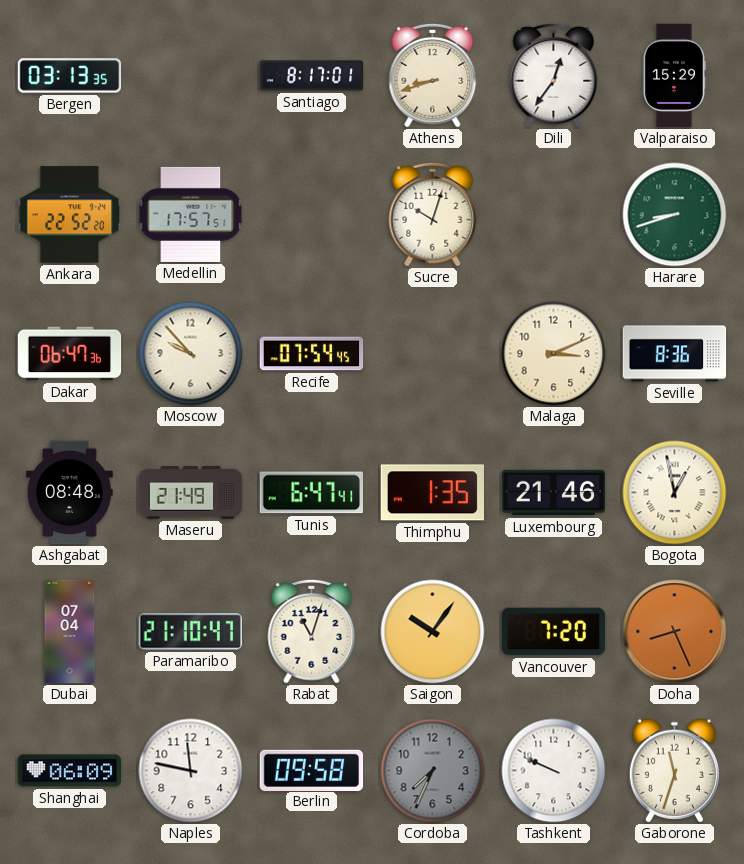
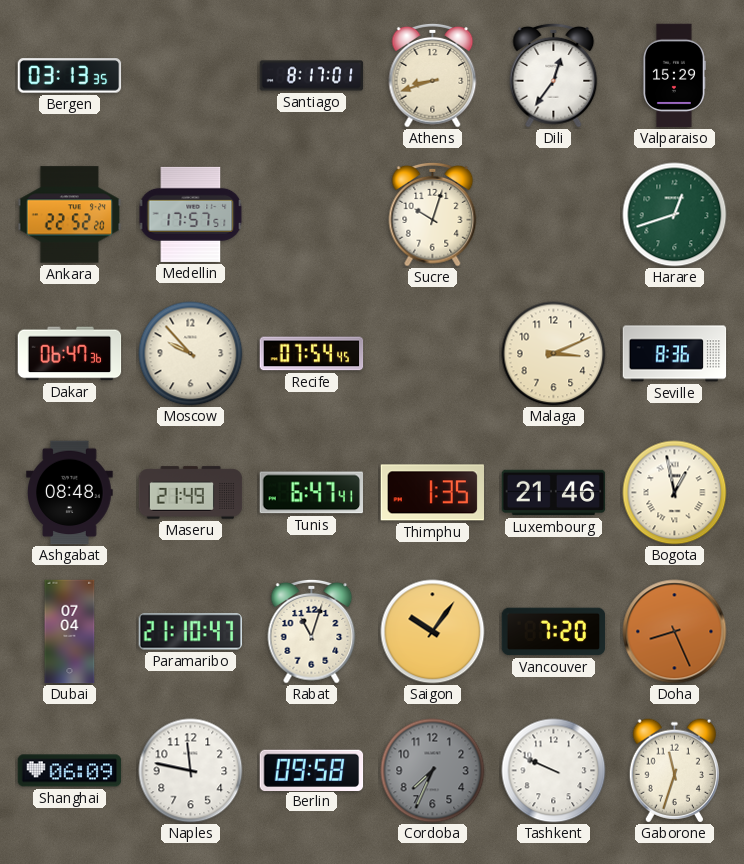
Harare: 8:42 -> 12:42 (675, 215)
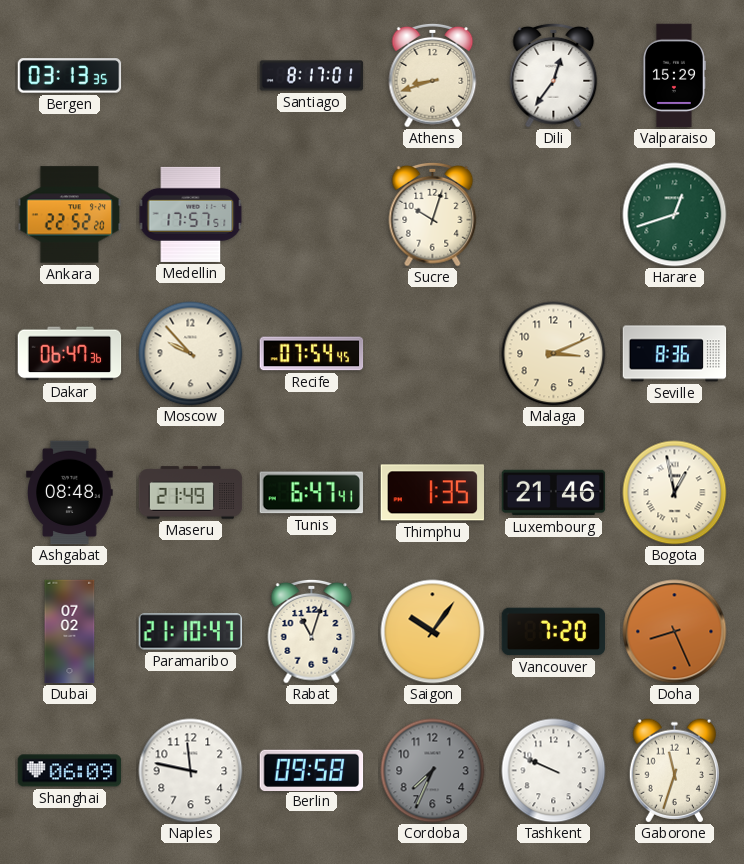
Dubai: 07:04 -> 07:02 (70, 632)
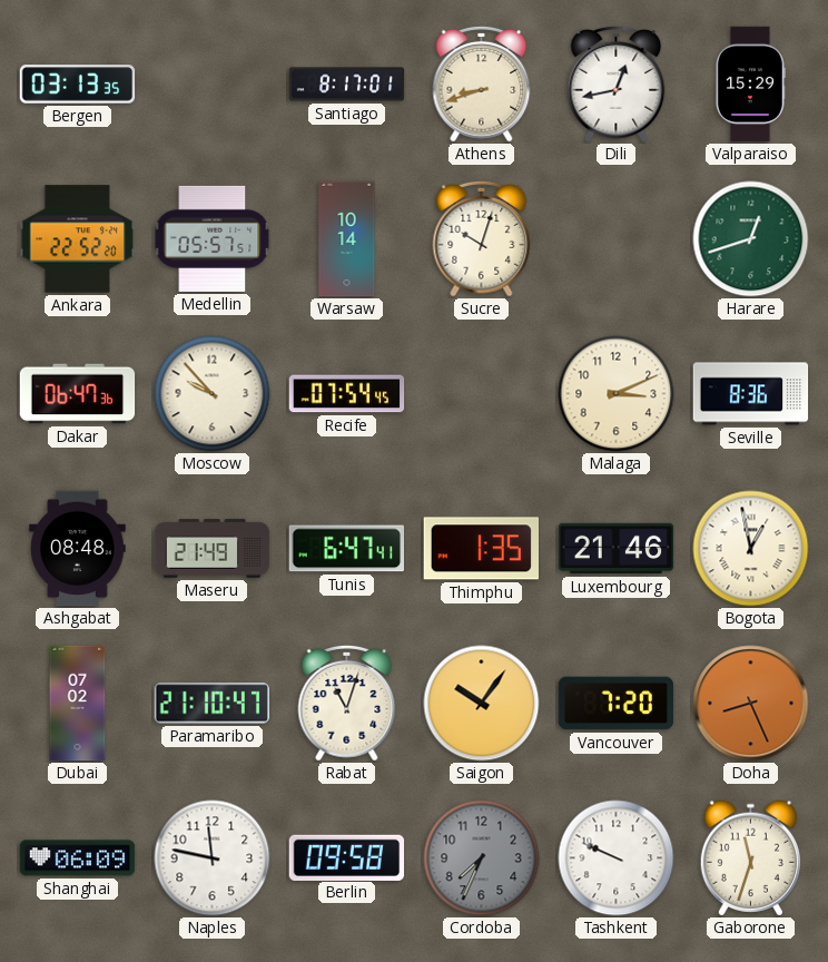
Dili: 12:36 -> 12:43 (617, 84)
Medellin: 17:57 -> 05:57 (213, 238)
Warsaw: none -> 10:14 (347, 239)
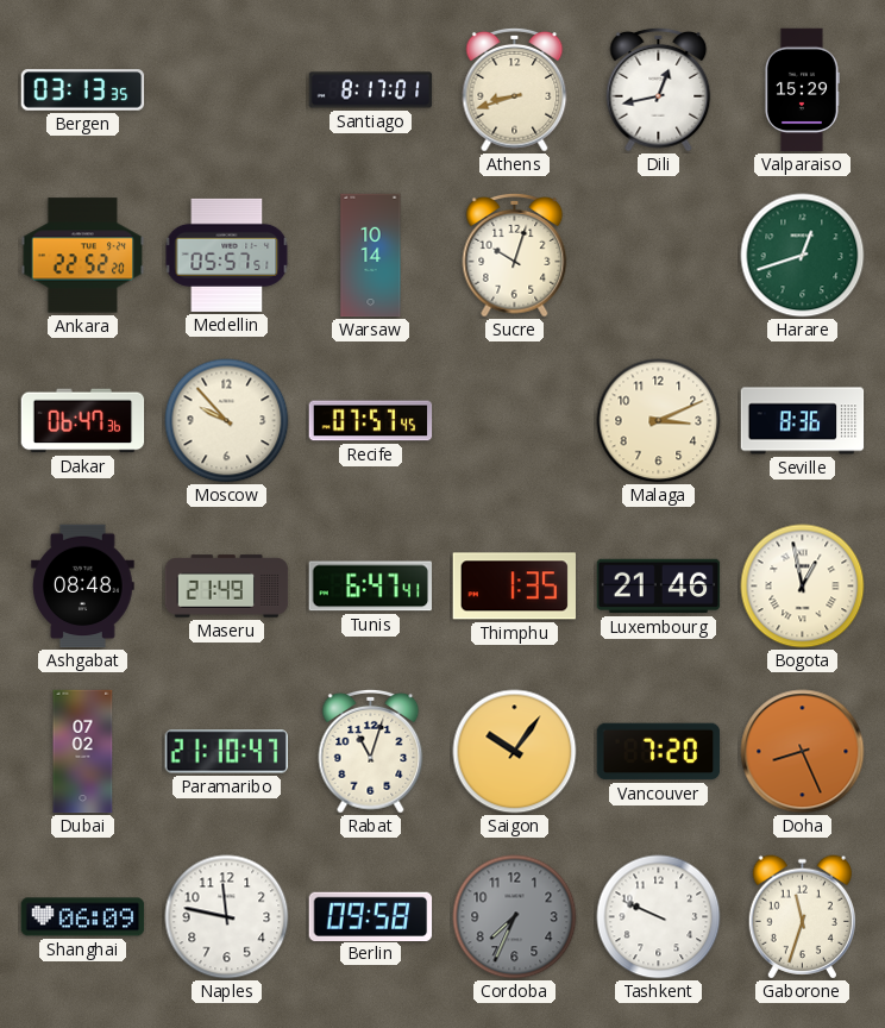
Recife: 07:54 -> 07:57 (371, 421)
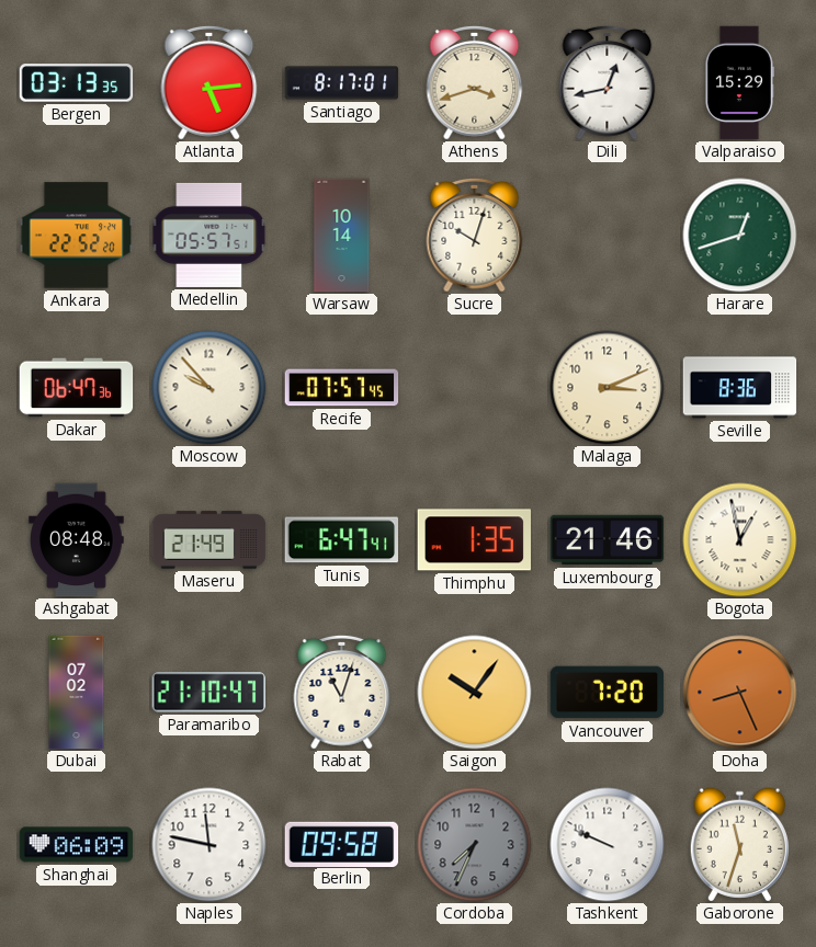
Atlanta: none -> 5:14 (209, 82)
Athens: 8:42 -> 3:42 (475, 82)
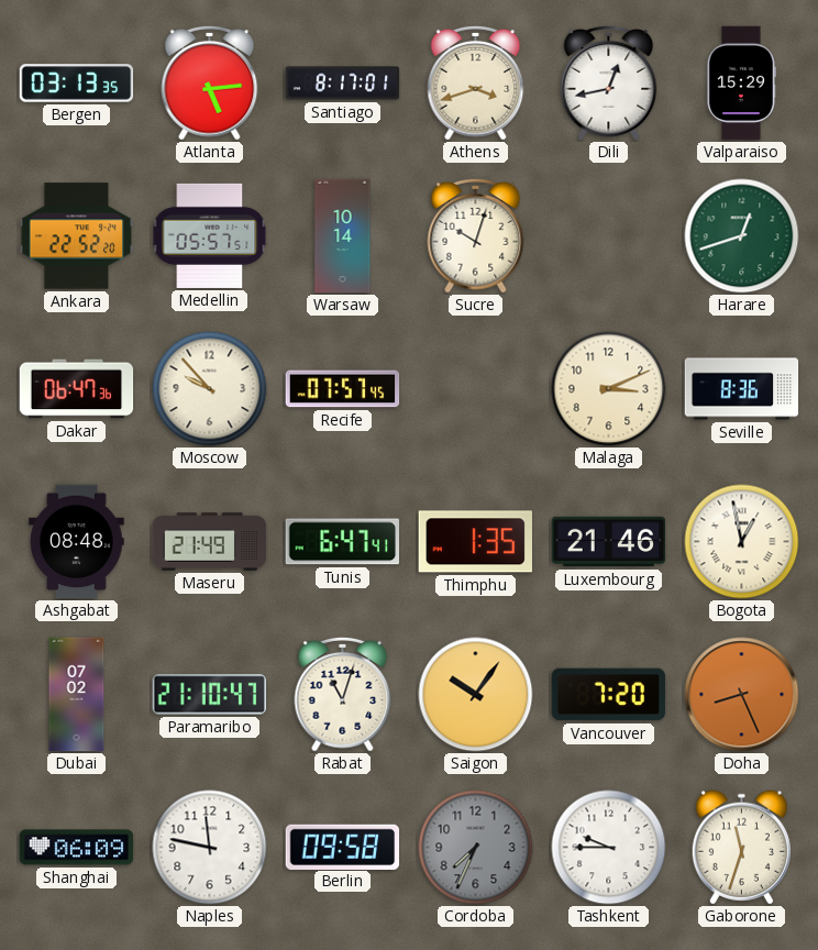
Tashkent: 9:49 -> 9:45 (609, 848)
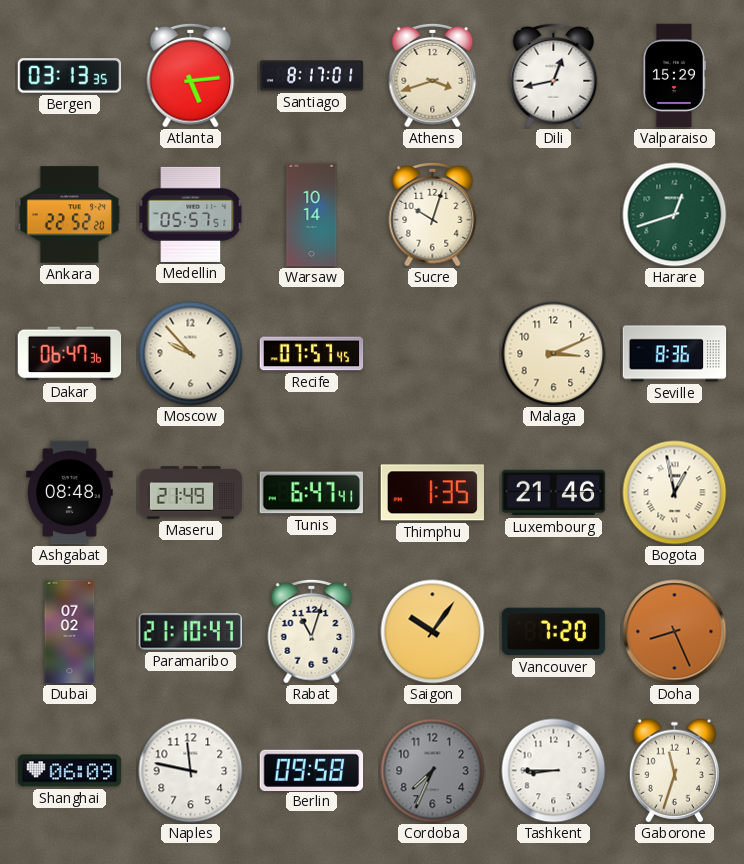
Tashkent: 9:45 -> 8:45 (554, 771)
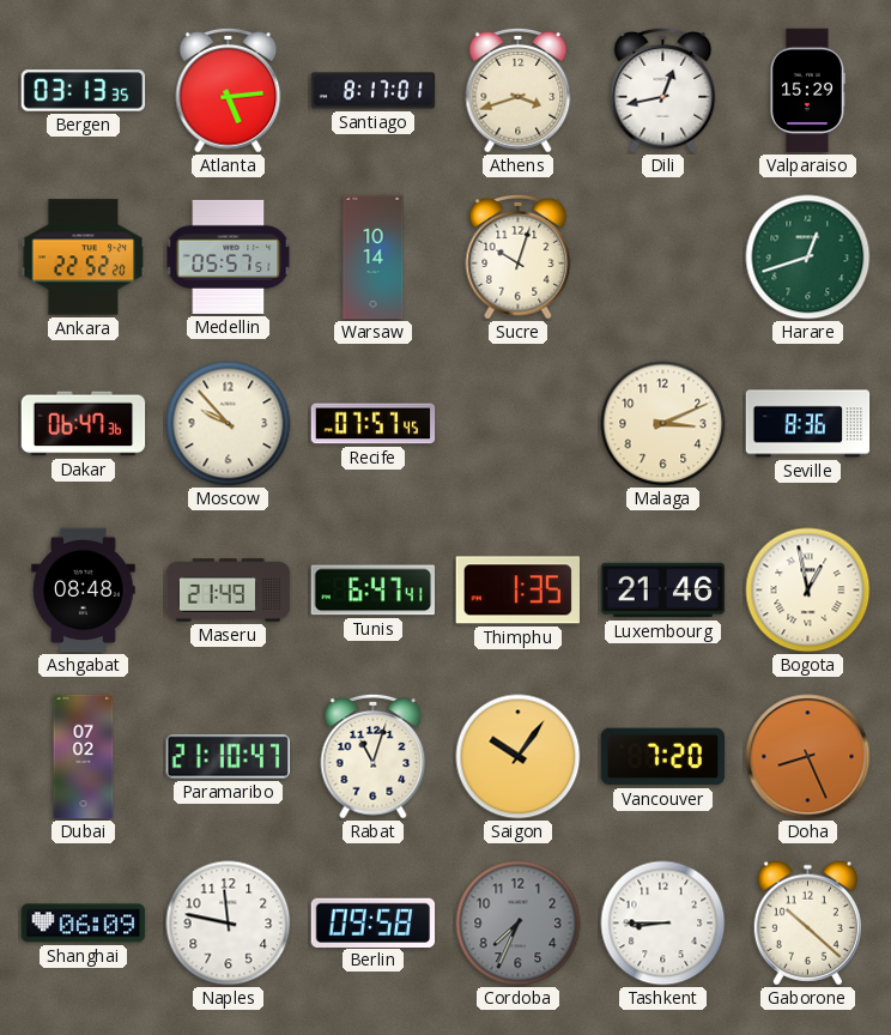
Gaborone: 11:33 -> 10:22 (807, 924)
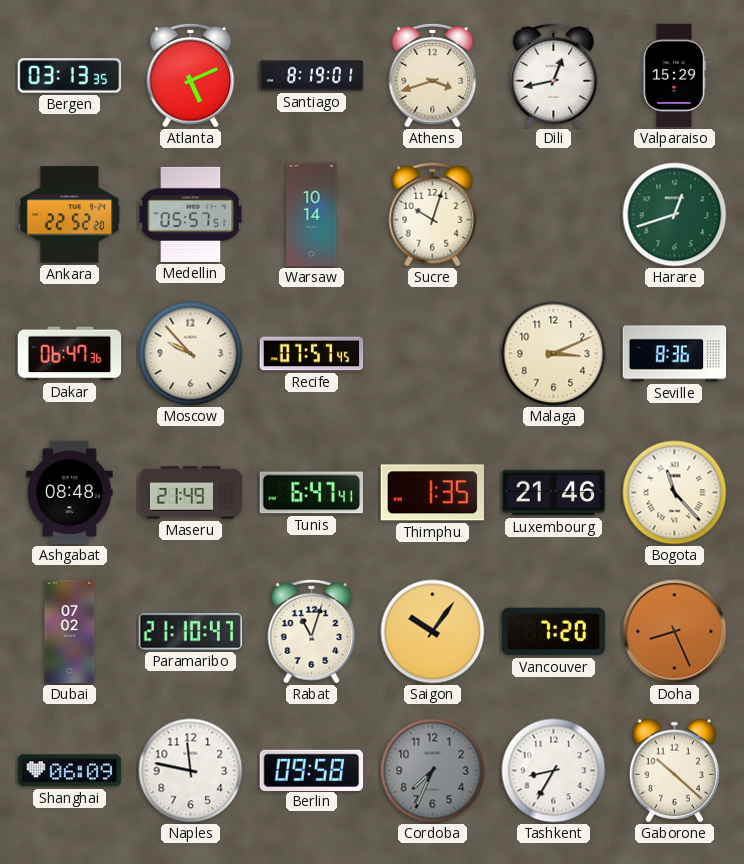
Atlanta: 5:14 -> 5:11 (191, 75)
Santiago: 8:17 -> 8:19 (312, 76)
Bogota: 12:58 -> 11:23 (675, 493)
Tashkent: 8:45 -> 8:35 (554, 771)
